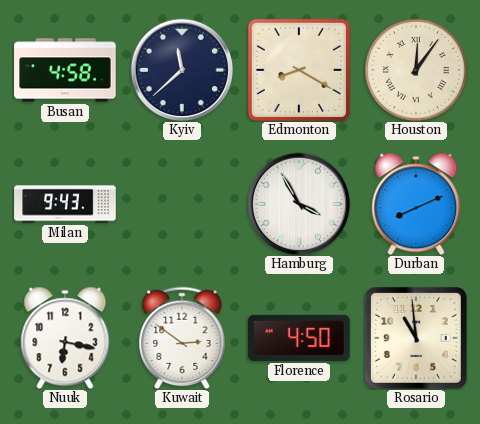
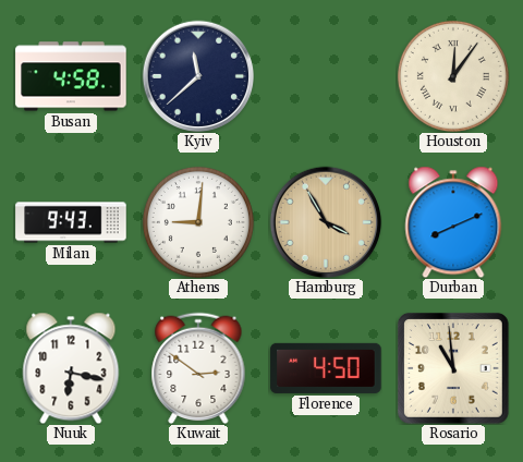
Edmonton: 8:20 -> none (299, 70)
Athens: none -> 9:01 (198, 222)
Hamburg dial: white -> champagne (326, 222)
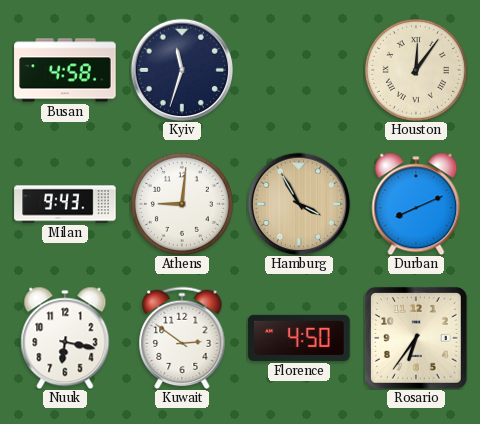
Kyiv: 11:38 -> 11:33 (182, 70)
Rosario: 10:59 -> 6:36 (416, 338)
